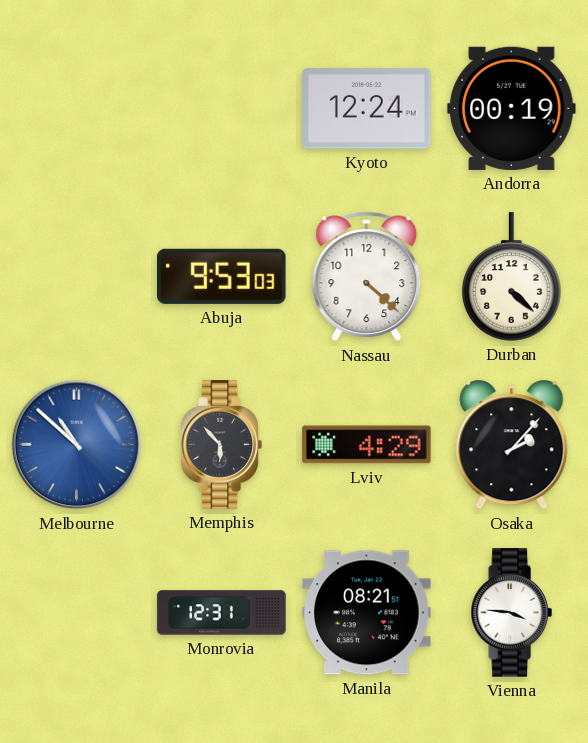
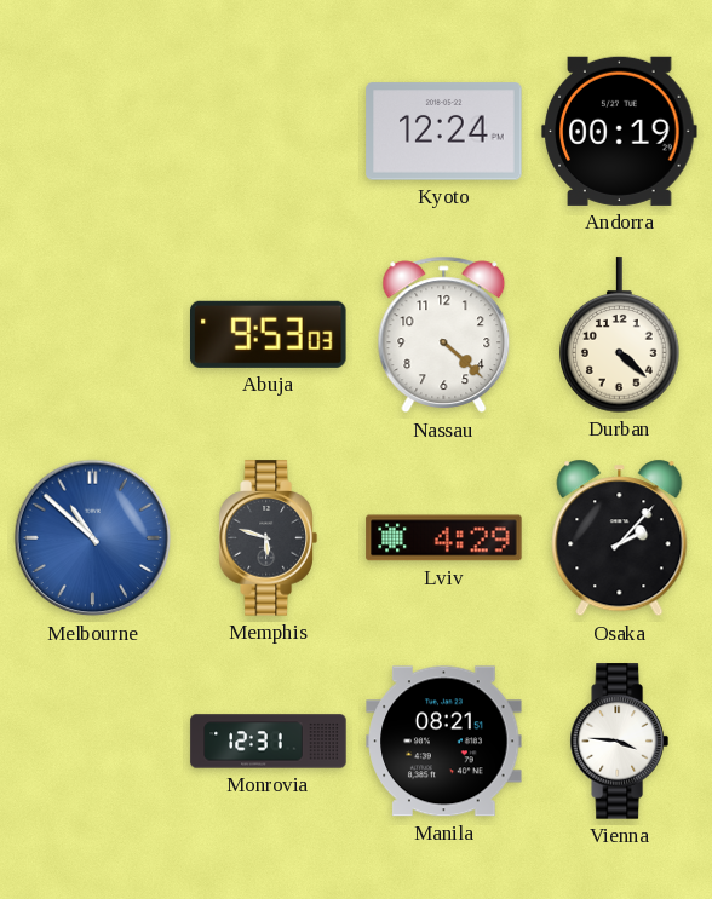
Memphis: 5:53 -> 5:48 (268, 538)
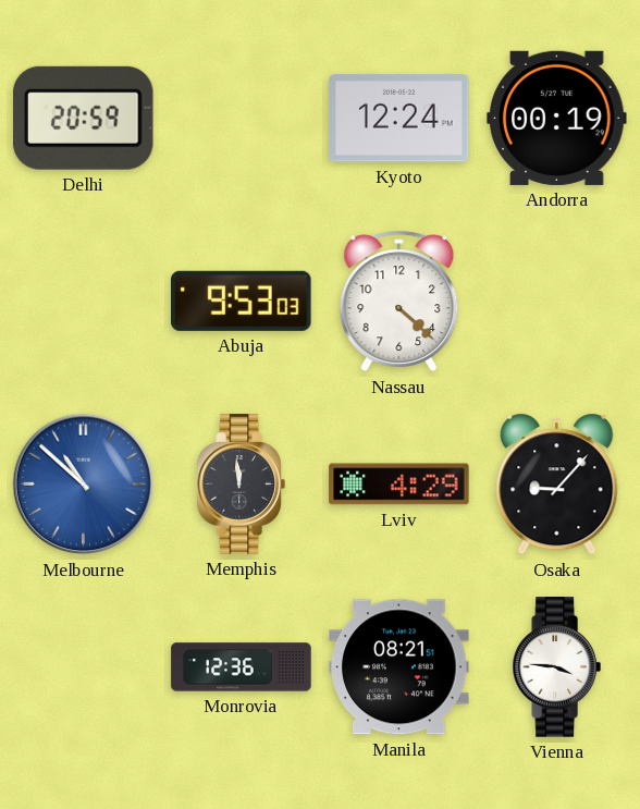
Delhi: none -> 20:59 (83, 118)
Durban: 4:22 -> none (620, 335)
Memphis: 5:48 -> 11:59 (241, 485)
Osaka: 2:07 -> 9:07 (557, 485)
Monrovia: 12:31 -> 12:36 (242, 667)
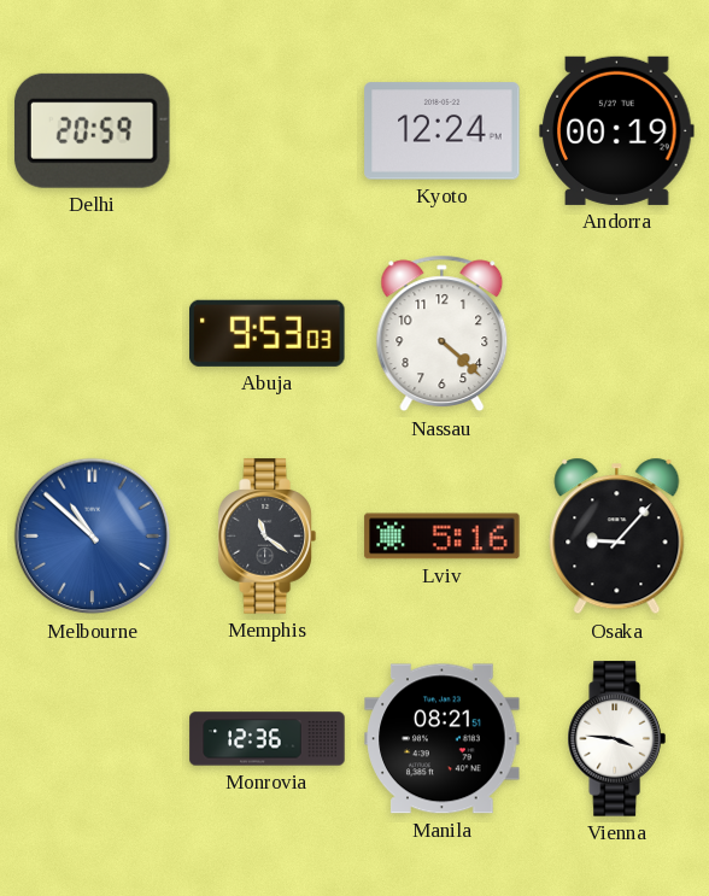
Memphis: 11:59 -> 11:21 (266, 537)
Lviv: 4:29 -> 5:16 (443, 537)
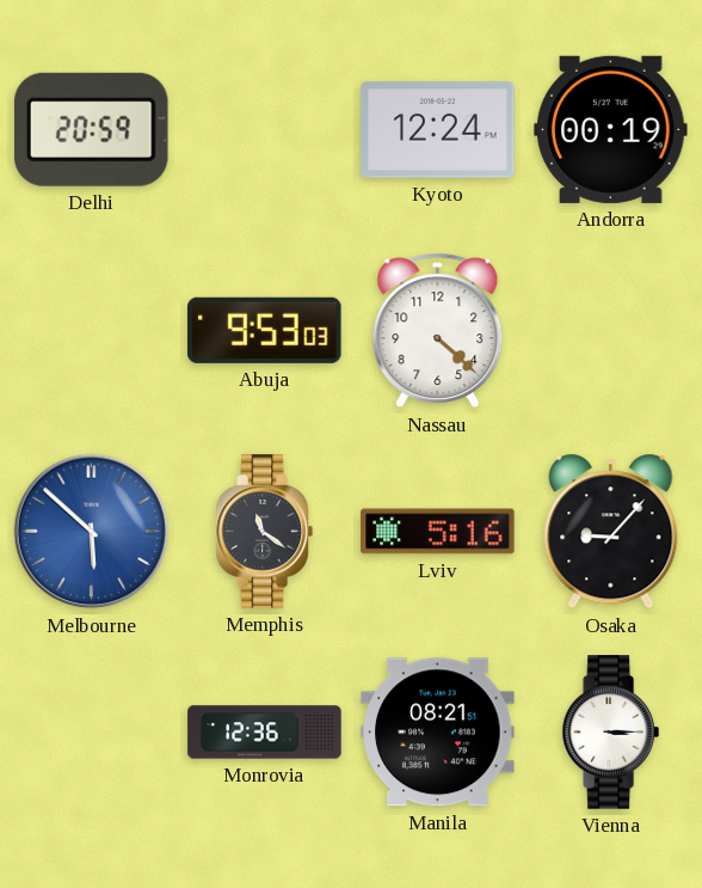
Melbourne: 10:52 -> 5:52 (92, 532)
Vienna: 3:46 -> 3:15 (610, 733)
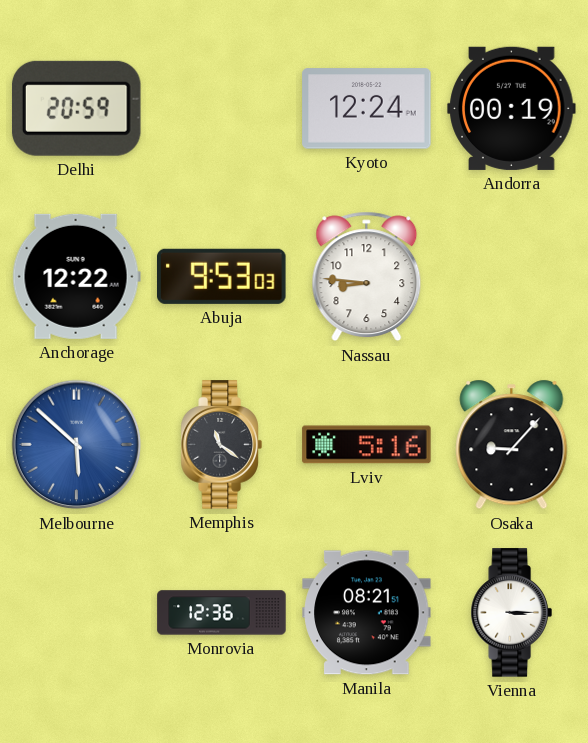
Anchorage: none -> 12:22 (76, 276)
Nassau: 4:22 -> 8:46 (367, 277)
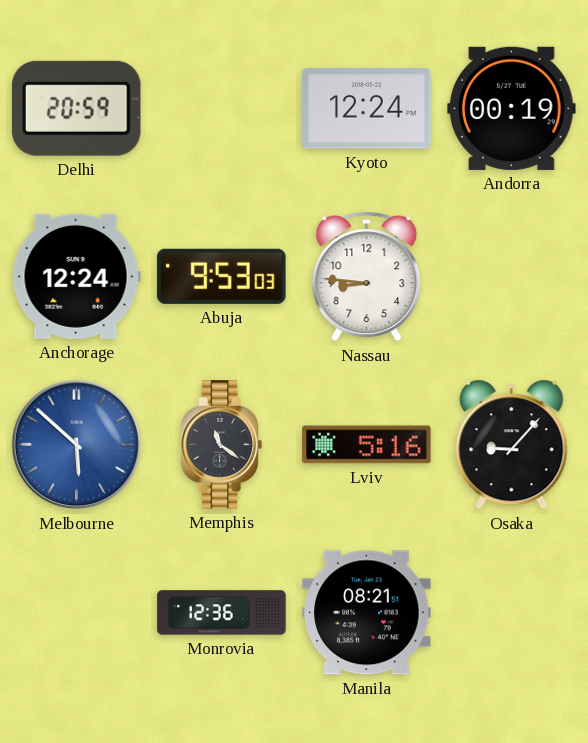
Anchorage: 12:22 -> 12:24 (76, 276)
Vienna: 3:15 -> none (511, 613)
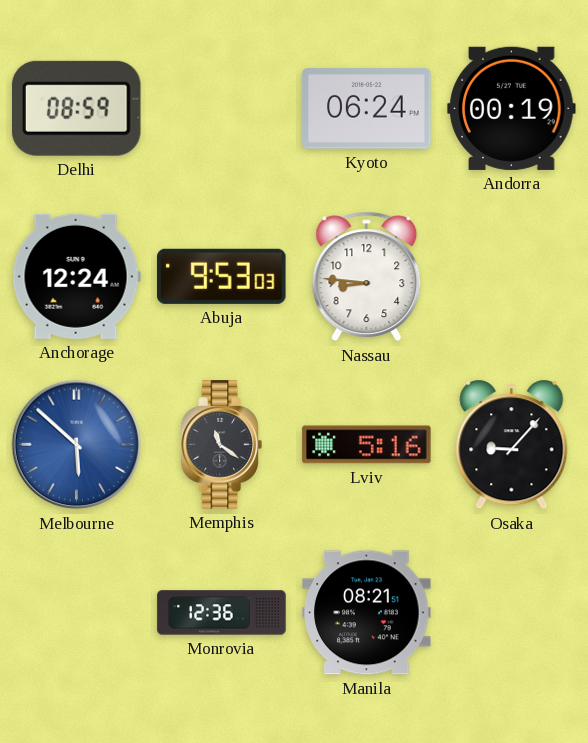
Delhi: 20:59 -> 08:59 (76, 108)
Kyoto: 12:24 -> 06:24 (367, 109)
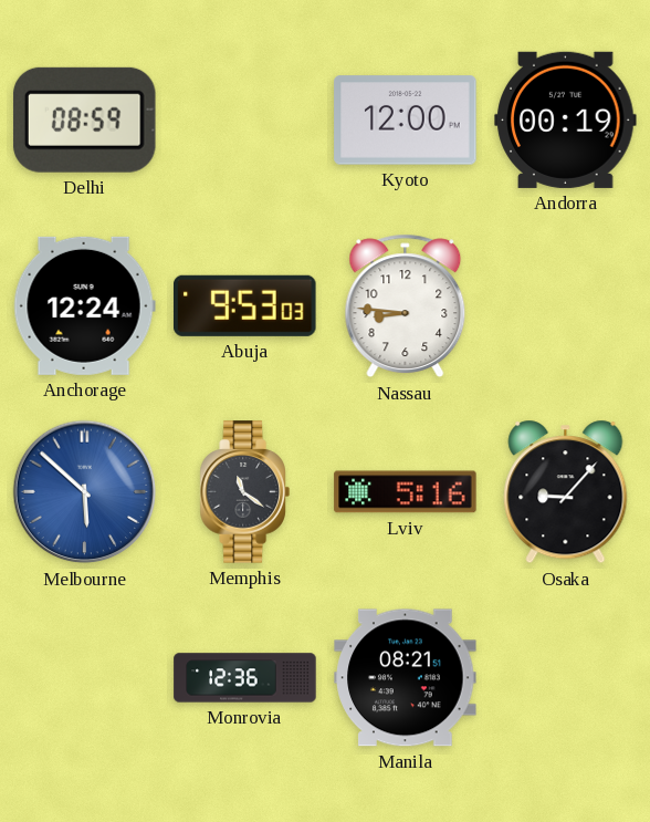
Kyoto: 06:24 -> 12:00 (406, 121)
